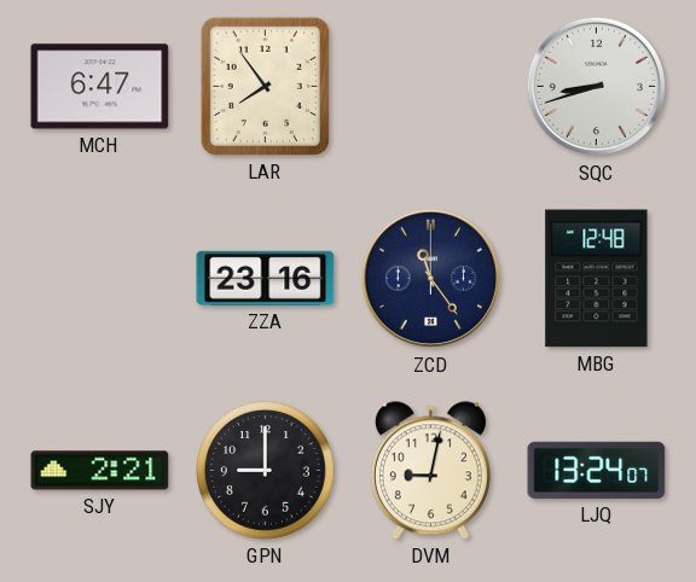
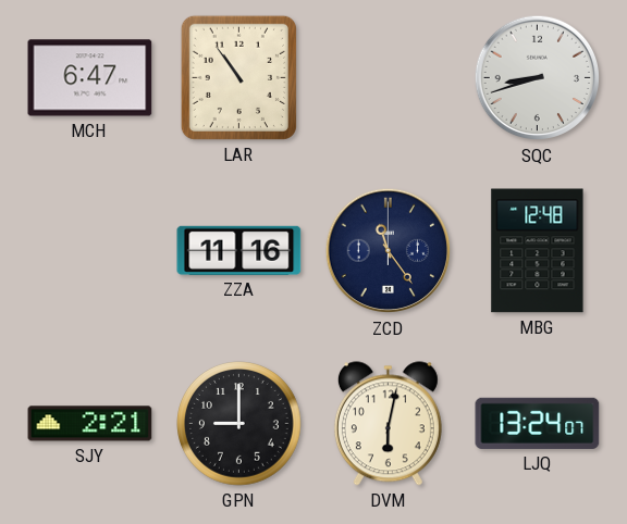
LAR: 7:54 -> 10:54 (238, 77)
ZZA: 23:16 -> 11:16 (239, 250)
DVM: 9:02 -> 6:02 (388, 424)
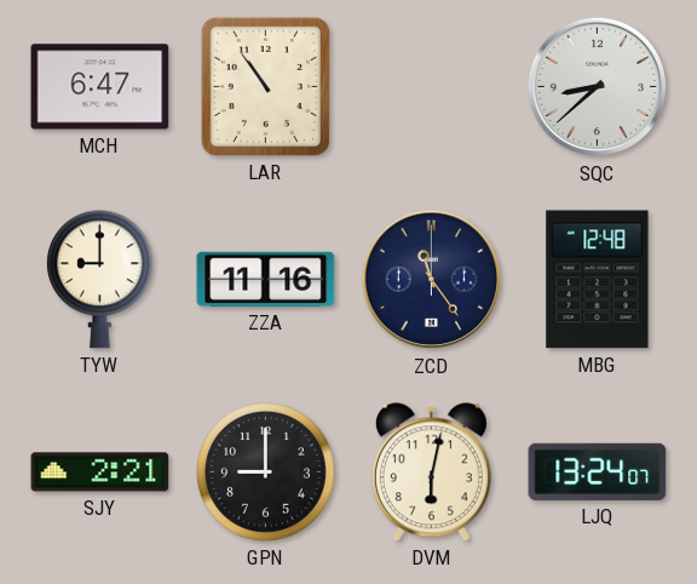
SQC: 8:42 -> 8:38 (598, 87)
TYW: none -> 9:00 (99, 280)
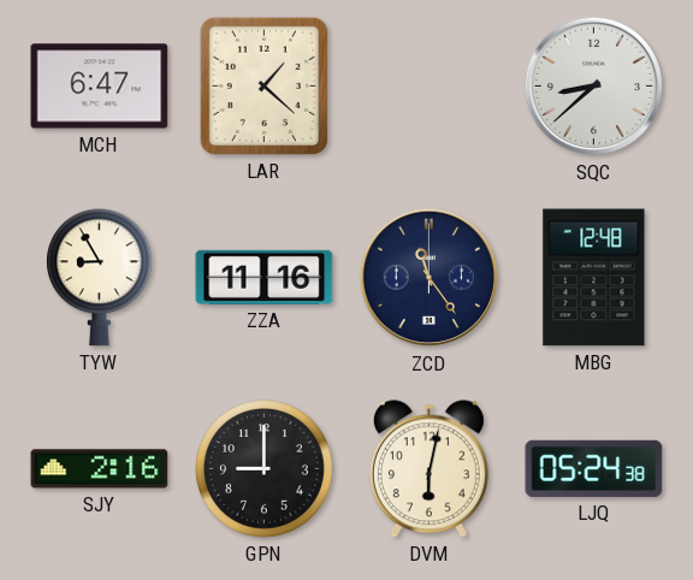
LAR: 10:54 -> 1:22 (263, 85)
TYW: 9:00 -> 8:55 (99, 278)
SJY: 2:21 -> 2:16 (100, 469)
LJQ: 13:24 -> 05:24 (594, 468)
